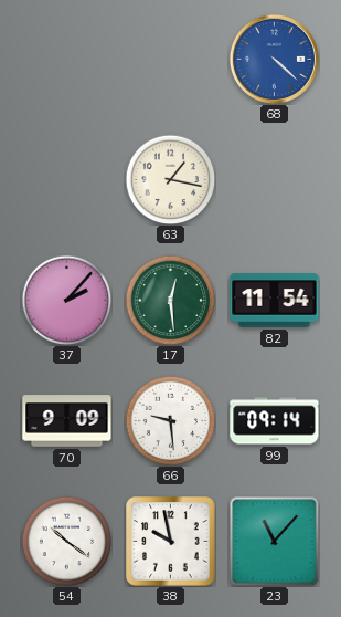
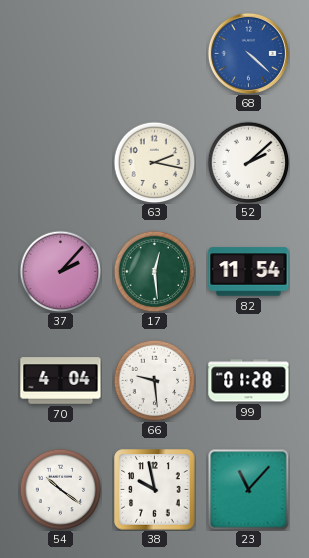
63: 1:17 -> 2:17 (154, 162)
52: none -> 2:08 (248, 162)
70: 9:09 -> 4:04 (61, 381)
99: 09:14 -> 01:28 (249, 381)
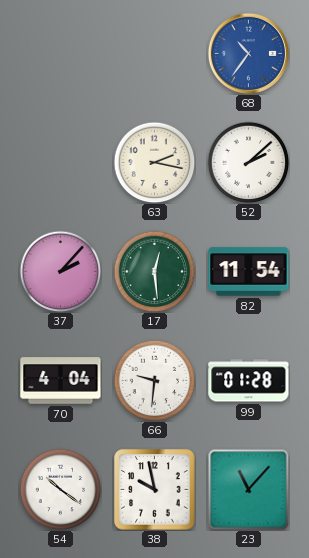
68: 4:22 -> 10:36 (248, 53)
66: 9:29 -> 9:31 (154, 380)
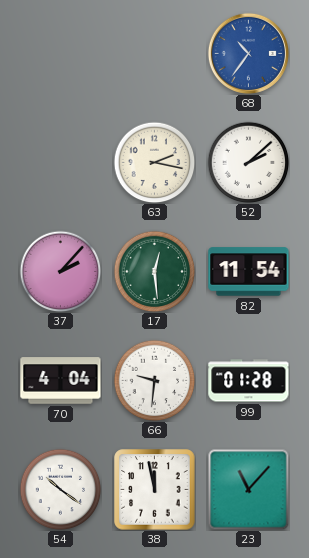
38: 9:58 -> 11:58 (155, 490)
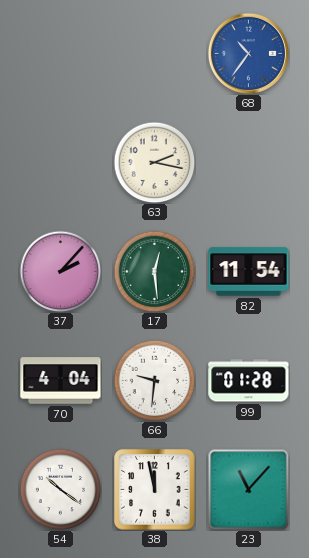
52: 2:08 -> none (248, 162)
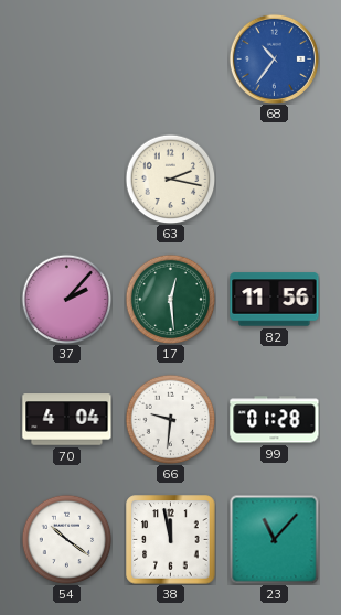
82: 11:54 -> 11:56 (275, 300)
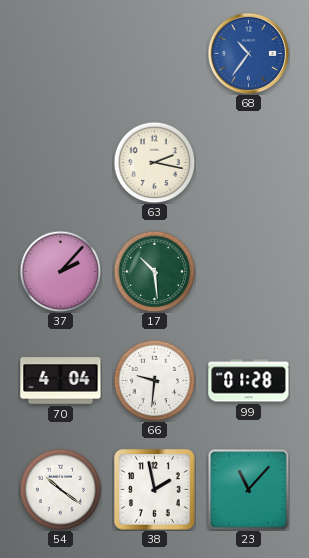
17: 12:29 -> 10:29 (154, 271)
82: 11:56 -> none (275, 300)
38: 11:58 -> 1:58 (155, 490)
